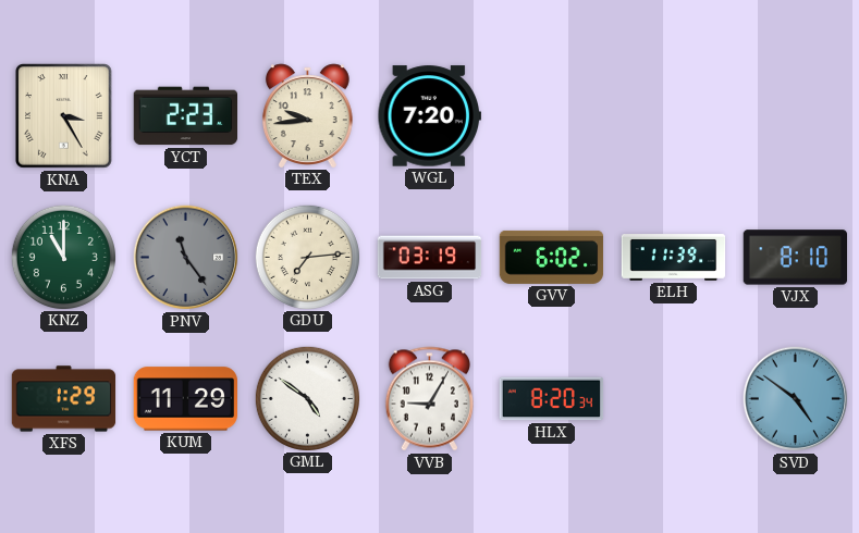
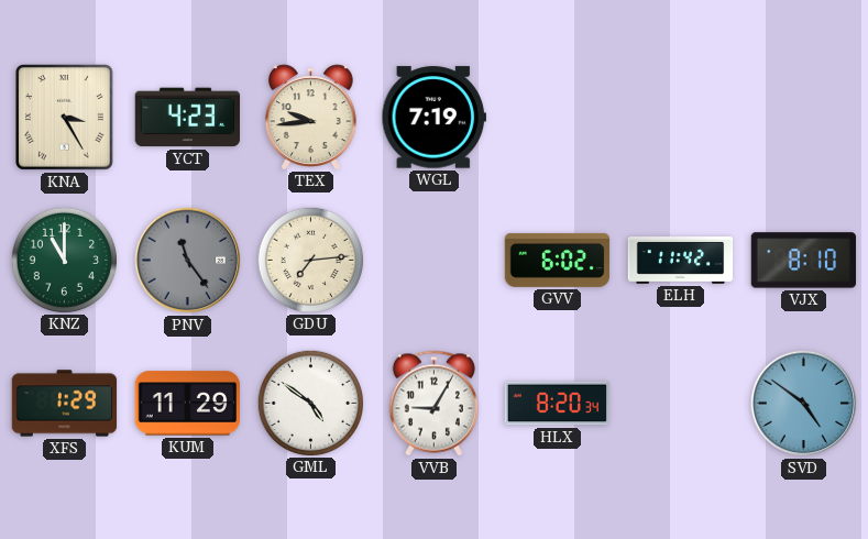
YCT: 2:23 -> 4:23 (187, 118)
WGL: 7:20 -> 7:19 (433, 118)
ASG: 03:19 -> none (430, 258)
ELH: 11:39 -> 11:42 (681, 261)
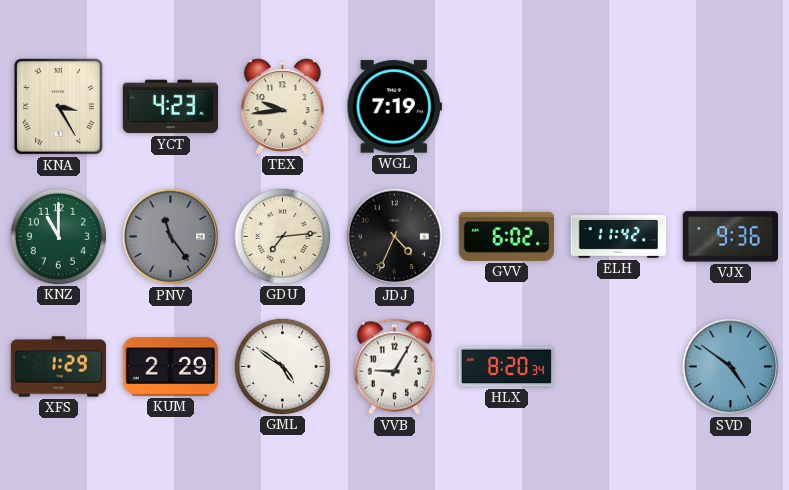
JDJ: none -> 4:34 (395, 237)
VJX: 8:10 -> 9:36 (730, 237)
KUM: 11:29 -> 2:29 (171, 367)
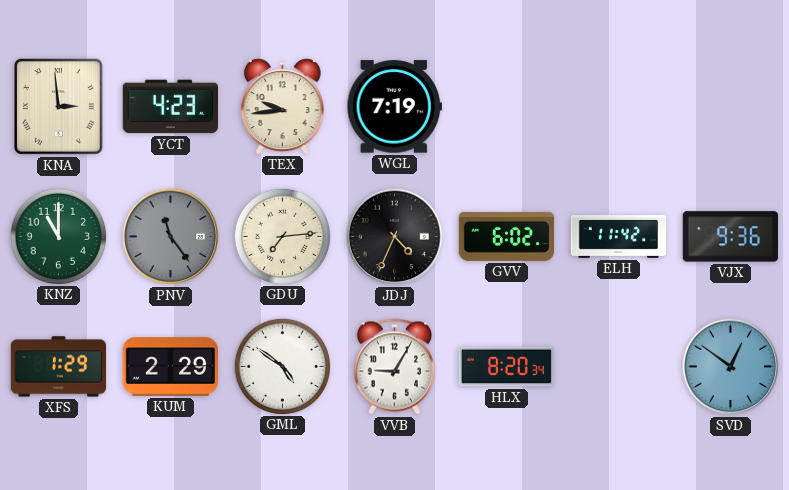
KNA: 3:25 -> 2:59 (59, 107)
SVD: 4:51 -> 12:51 (731, 367)
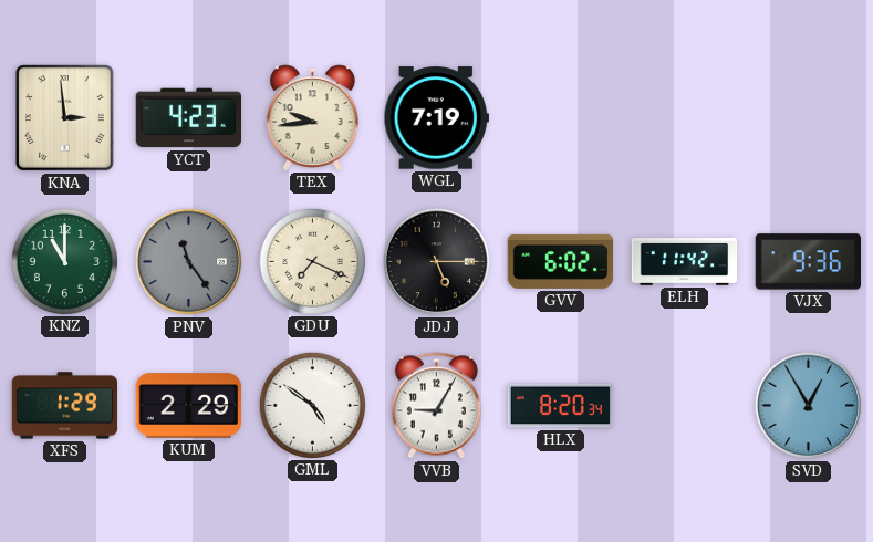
GDU: 7:14 -> 7:19 (312, 261)
JDJ: 4:34 -> 5:15 (437, 262)
SVD: 12:51 -> 12:55 (809, 406)
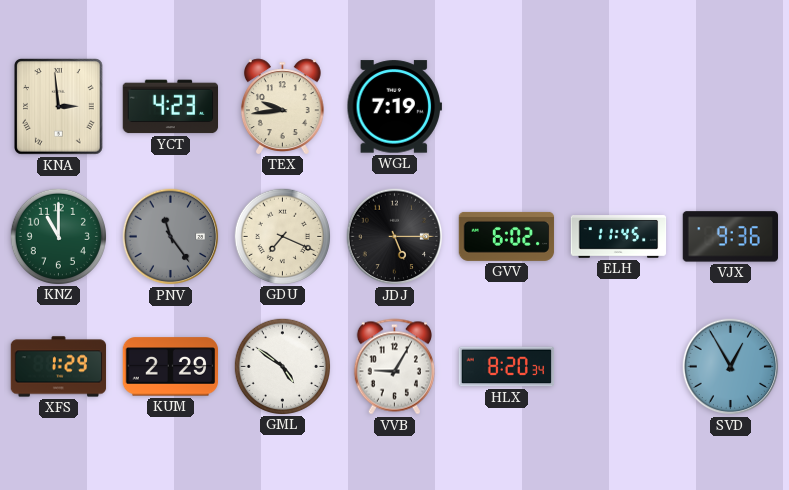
ELH: 11:42 -> 11:45 (619, 237)
